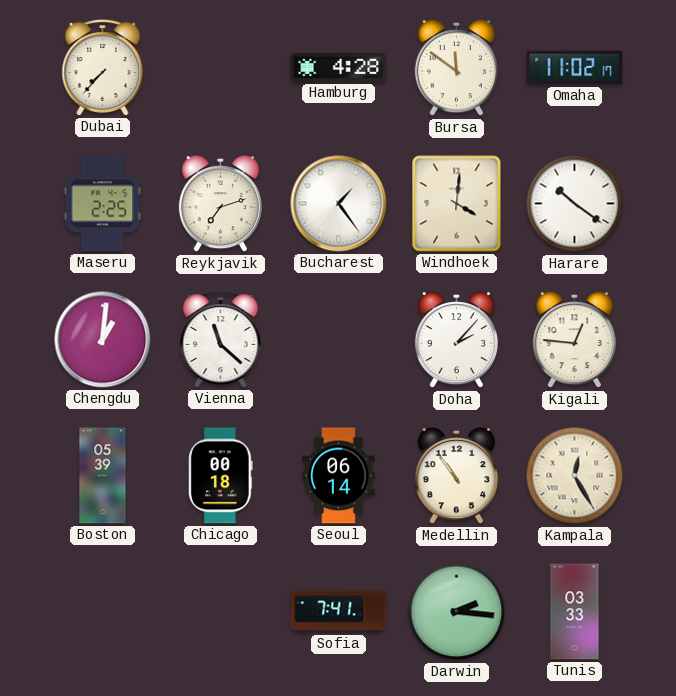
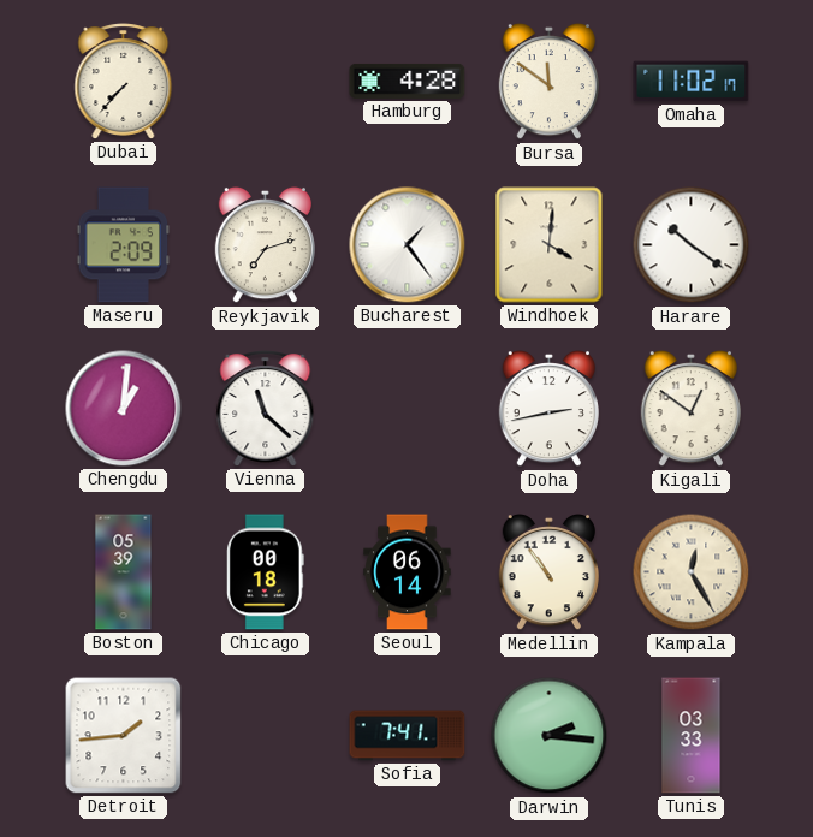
Maseru: 2:25 -> 2:09 (124, 245)
Doha: 2:07 -> 2:43 (548, 409)
Kigali: 12:46 -> 12:51 (690, 409)
Detroit: none -> 1:44 (124, 736)
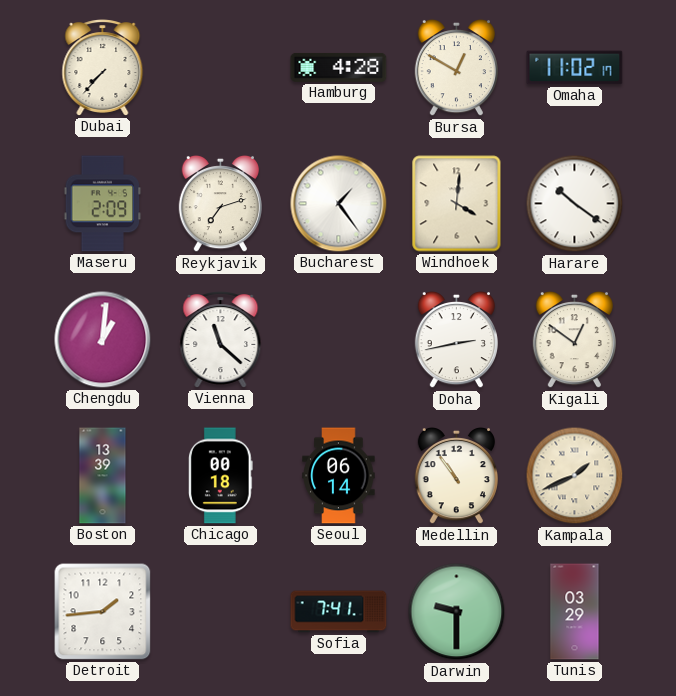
Bursa: 11:51 -> 12:50 (456, 68)
Boston: 05:39 -> 13:39 (103, 476)
Kampala: 12:25 -> 1:41 (575, 476)
Darwin: 2:16 -> 9:30 (457, 612)
Tunis: 03:33 -> 03:29 (575, 612)
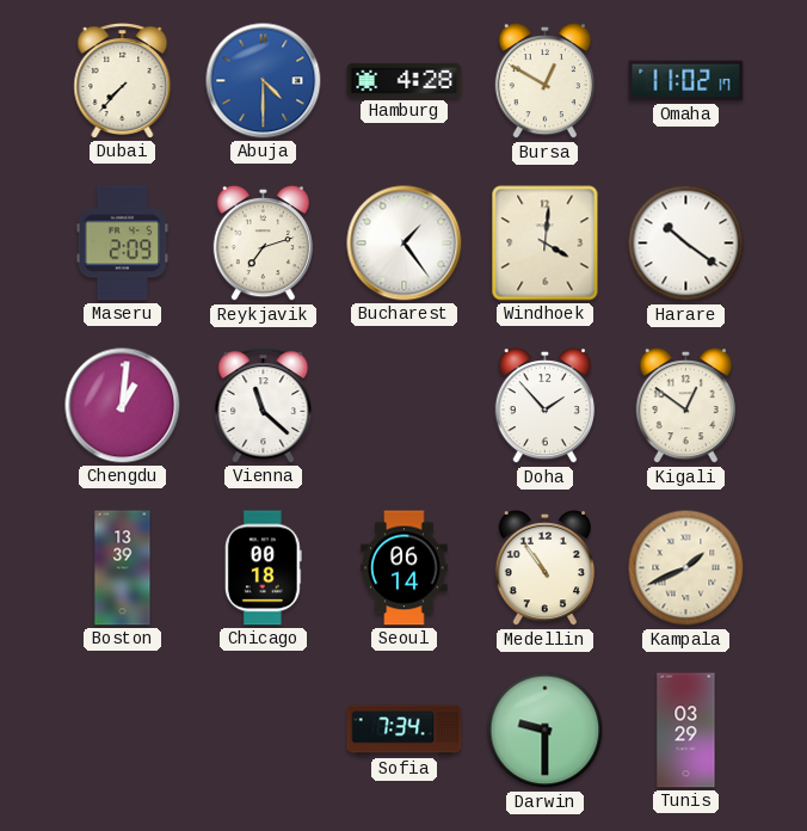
Abuja: none -> 4:30 (264, 81)
Doha: 2:43 -> 1:53 (544, 406)
Detroit: 1:44 -> none (103, 612)
Sofia: 7:41 -> 7:34 (405, 731)
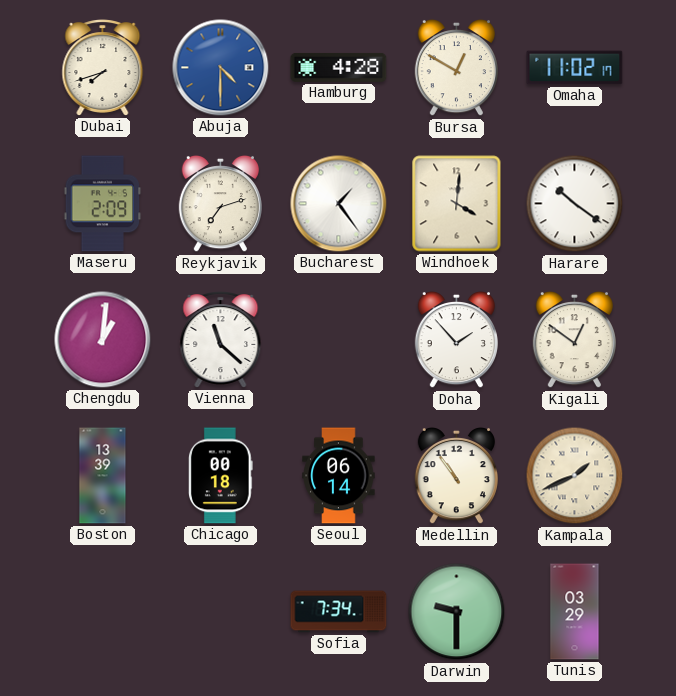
Dubai: 7:37 -> 7:42 (103, 68)
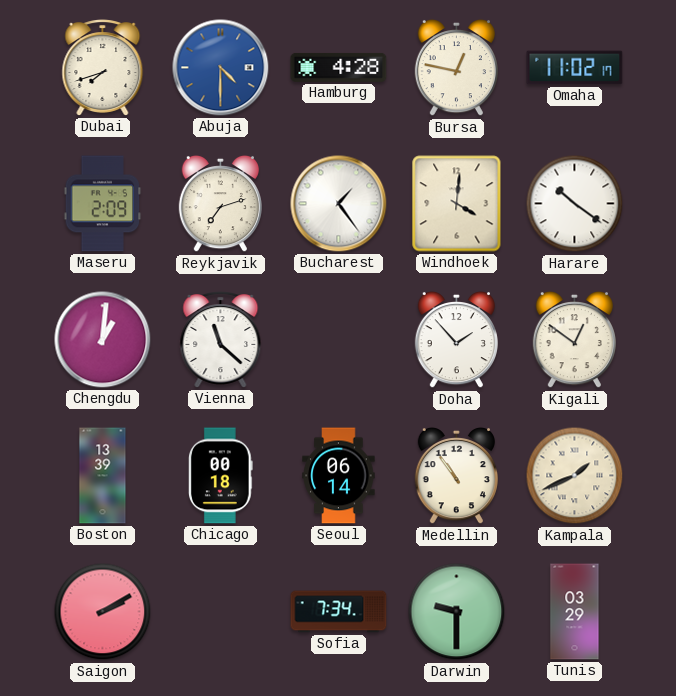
Bursa: 12:50 -> 12:47 (456, 68)
Saigon: none -> 2:10 (103, 612)
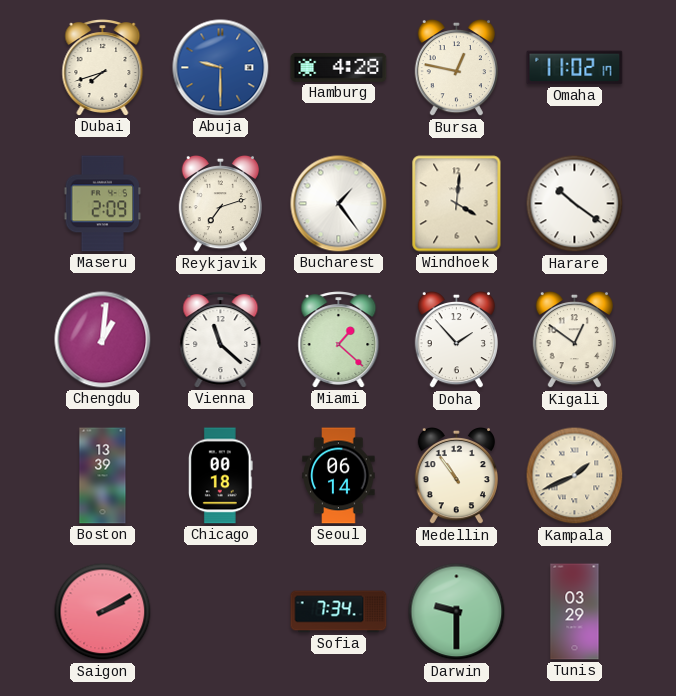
Abuja: 4:30 -> 9:30 (221, 68)
Miami: none -> 1:22 (339, 340)
